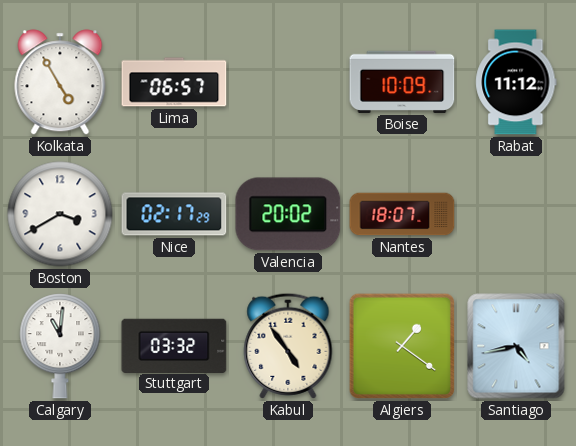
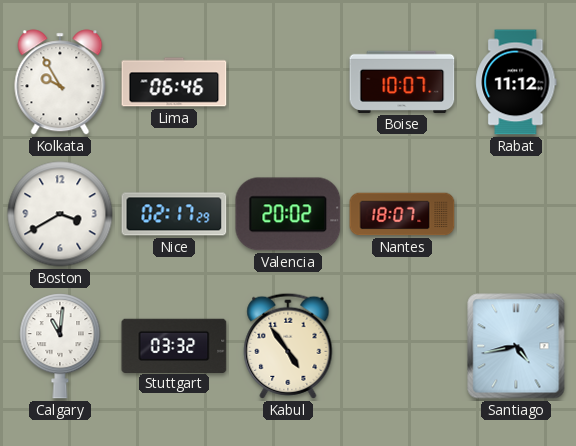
Kolkata: 4:55 -> 9:55 (60, 82)
Lima: 06:57 -> 06:46 (174, 82)
Boise: 10:09 -> 10:07 (402, 82)
Algiers: 1:21 -> none (402, 346)
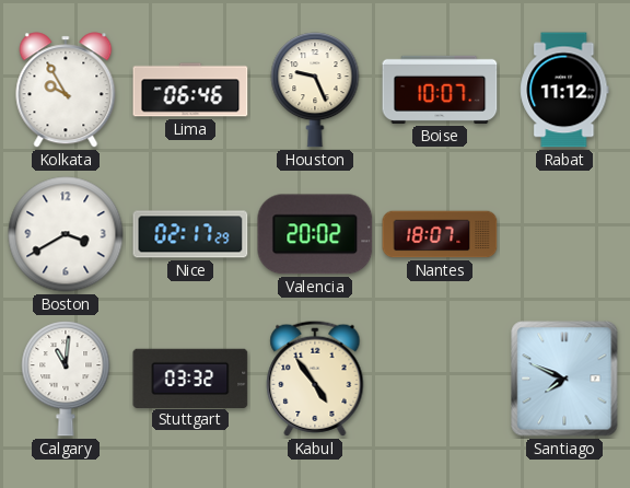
Houston: none -> 9:26 (315, 90)
Santiago: 4:43 -> 7:49 (564, 379)
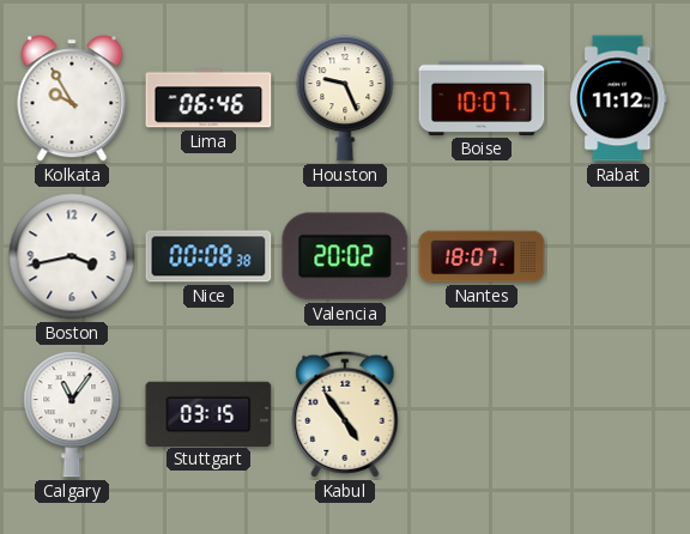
Boston: 3:40 -> 3:43 (72, 256)
Nice: 02:17 -> 00:08 (208, 256)
Calgary: 11:01 -> 11:06 (72, 414)
Stuttgart: 03:32 -> 03:15 (208, 413)
Santiago: 7:49 -> none (564, 379)
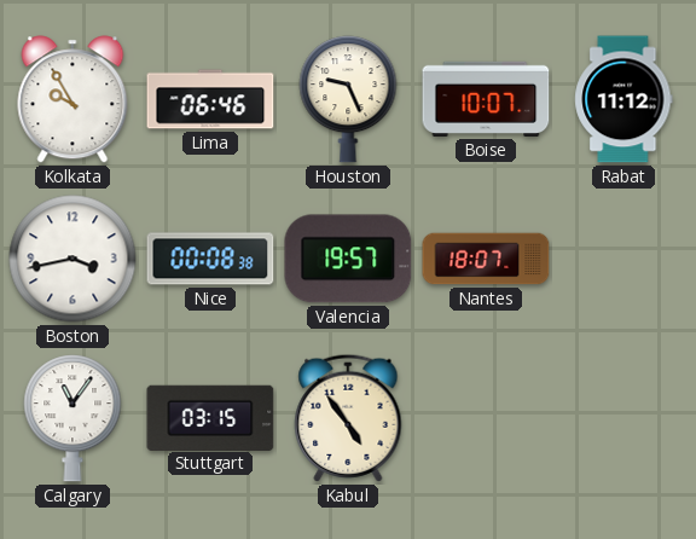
Valencia: 20:02 -> 19:57 (348, 259)
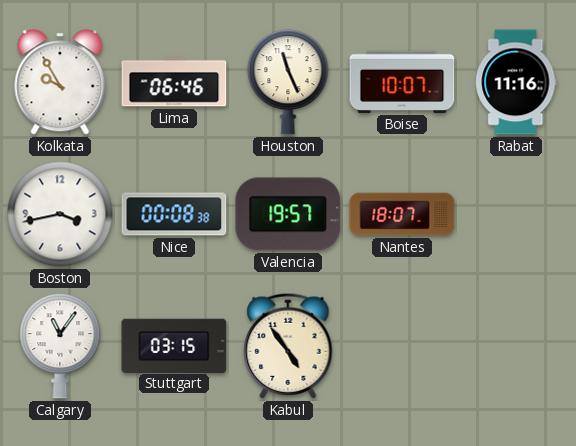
Houston: 9:26 -> 11:26 (288, 82)
Rabat: 11:12 -> 11:16 (516, 82)
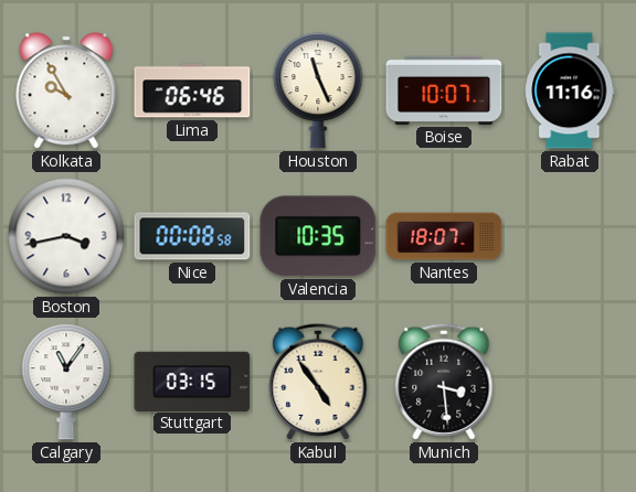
Nice: 00:08:38 -> 00:08:58 (192, 236)
Valencia: 19:57 -> 10:35 (318, 236)
Munich: none -> 3:29 (444, 382)
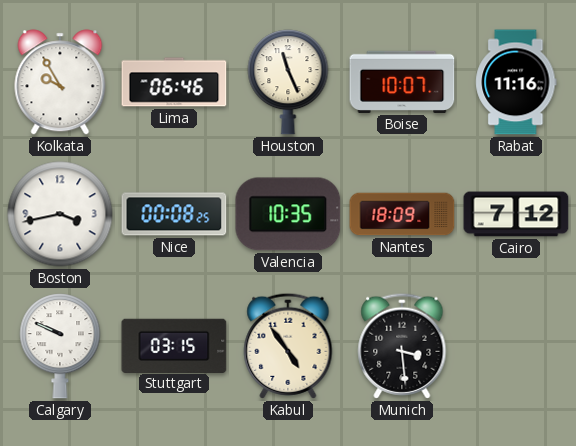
Nice: 00:08:58 -> 00:08:25 (174, 214)
Nantes: 18:07 -> 18:09 (402, 214)
Cairo: none -> 7:12 (516, 214)
Calgary: 11:06 -> 9:49 (60, 346)
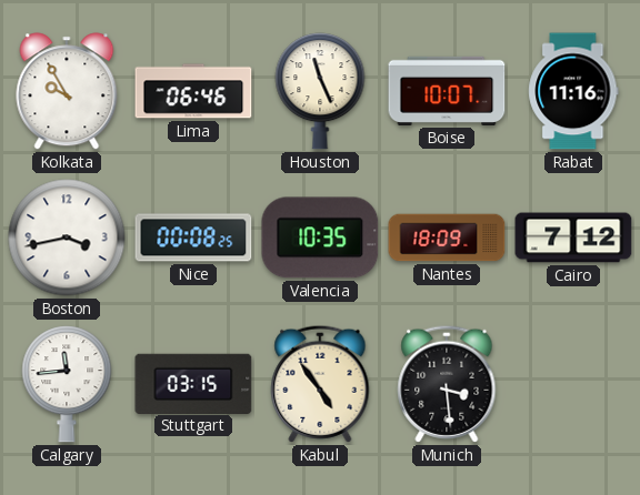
Calgary: 9:49 -> 11:44 (67, 384)
